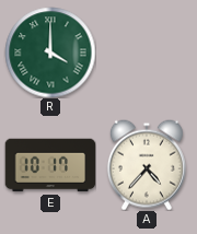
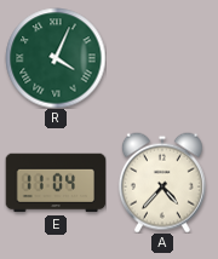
R: 4:00 -> 4:04 (56, 58)
E: 10:17 -> 11:04 (56, 183)
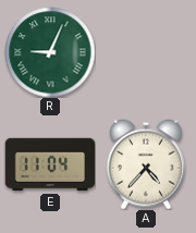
R: 4:04 -> 9:04 (50, 52)
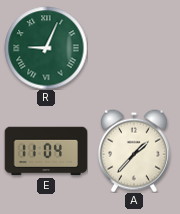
A: 4:37 -> 1:37 (134, 151)
